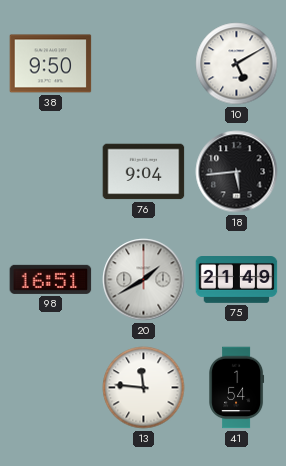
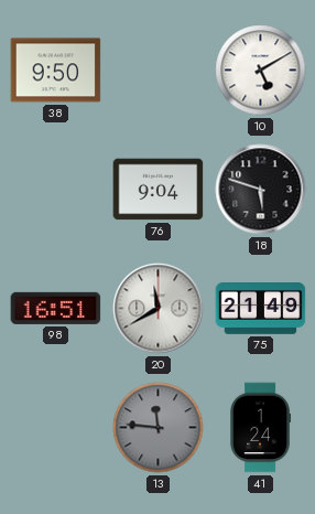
18: 5:44 -> 5:48 (261, 190)
20: 1:40 -> 11:40 (159, 309)
13 dial: white -> grey (159, 428)
41: 1:54 -> 1:24 (261, 428)
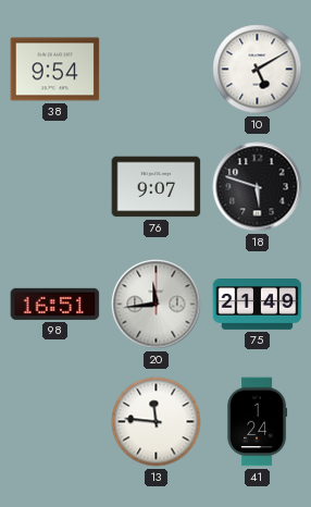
38: 9:50 -> 9:54 (55, 70)
76: 9:04 -> 9:07 (157, 187)
20: 11:40 -> 11:44 (157, 305)
13 dial: grey -> white (157, 422)
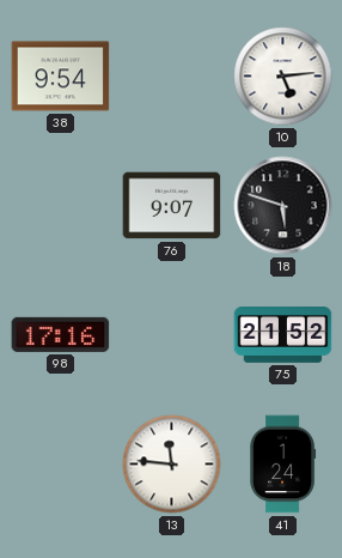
10: 5:10 -> 5:14 (283, 77)
98: 16:51 -> 17:16 (61, 334)
20: 11:44 -> none (157, 305)
75: 21:49 -> 21:52 (283, 335)
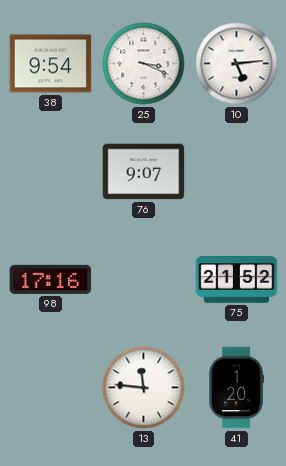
25: none -> 3:19 (144, 64)
18: 5:48 -> none (283, 206)
41: 1:24 -> 1:20 (237, 388)
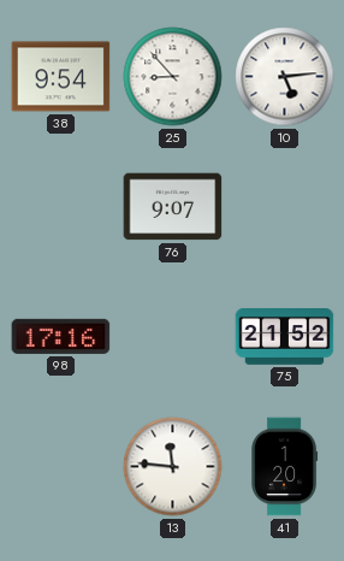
25: 3:19 -> 8:53 (173, 77)
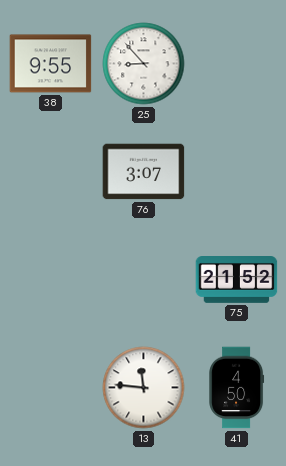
38: 9:54 -> 9:55 (51, 64)
10: 5:14 -> none (285, 77)
76: 9:07 -> 3:07 (144, 172)
98: 17:16 -> none (61, 336)
41: 1:20 -> 4:50 (237, 388)
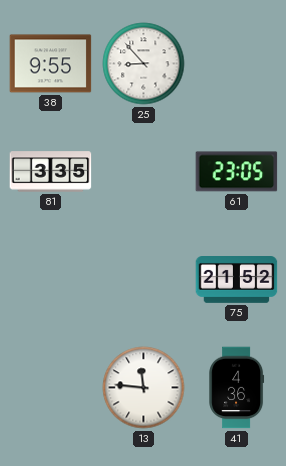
81: none -> 3:35 (51, 172)
76: 3:07 -> none (144, 172)
61: none -> 23:05 (237, 172)
41: 4:50 -> 4:36 (237, 388)
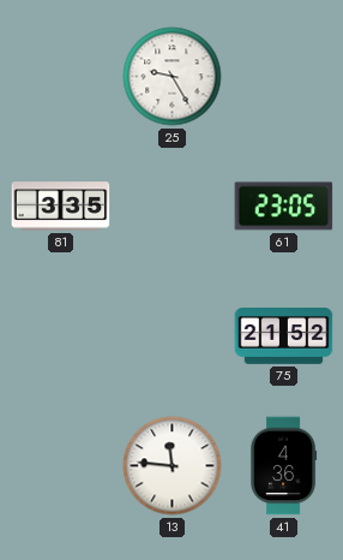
38: 9:55 -> none (51, 64)
25: 8:53 -> 9:25 (173, 77)
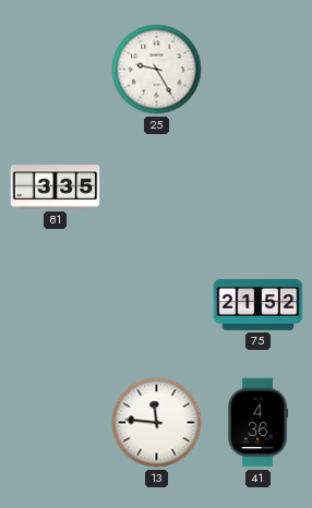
61: 23:05 -> none (284, 207)
